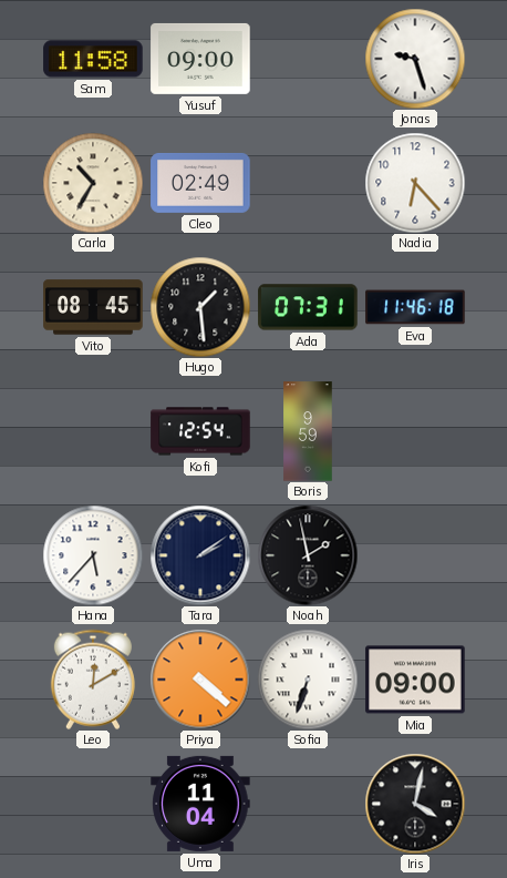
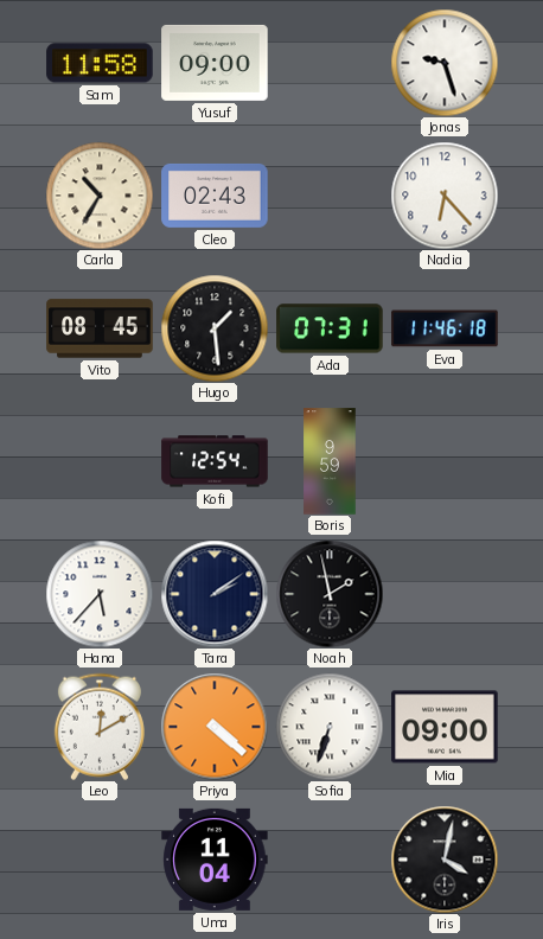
Cleo: 02:49 -> 02:43 (215, 196)
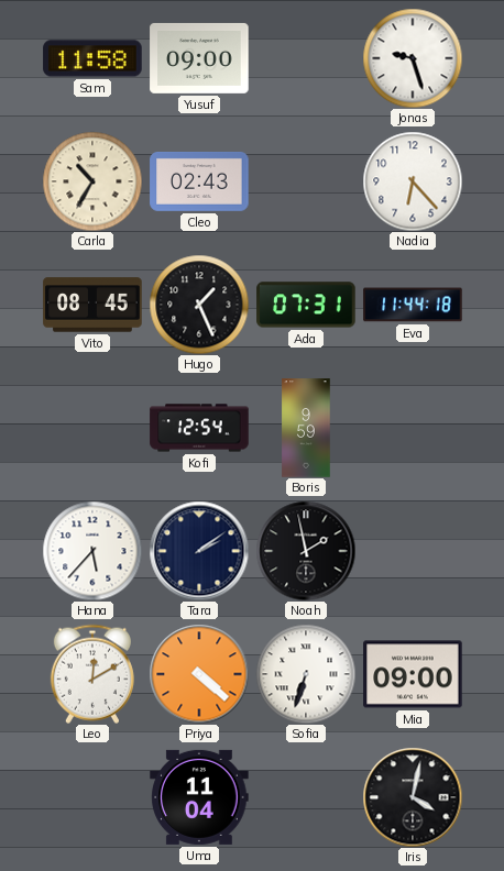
Hugo: 1:29 -> 1:26 (199, 305)
Eva: 11:46 -> 11:44 (413, 305)
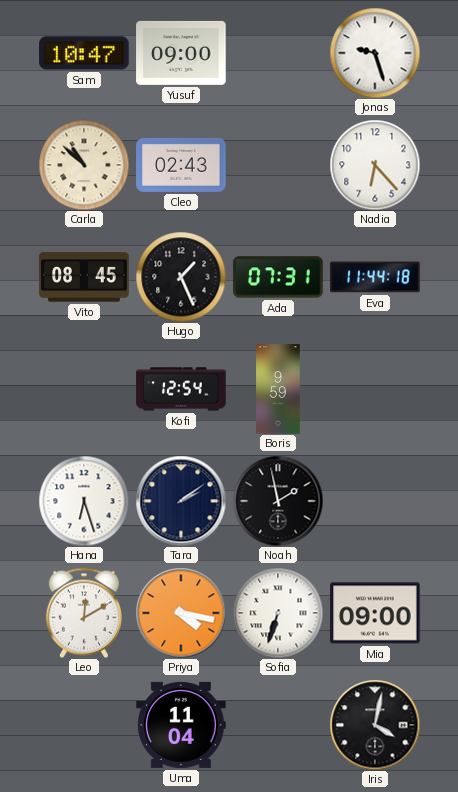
Sam: 11:58 -> 10:47 (84, 53)
Carla: 10:35 -> 10:52 (84, 165)
Hana: 5:37 -> 6:27 (84, 501)
Priya: 4:22 -> 4:17 (181, 613)
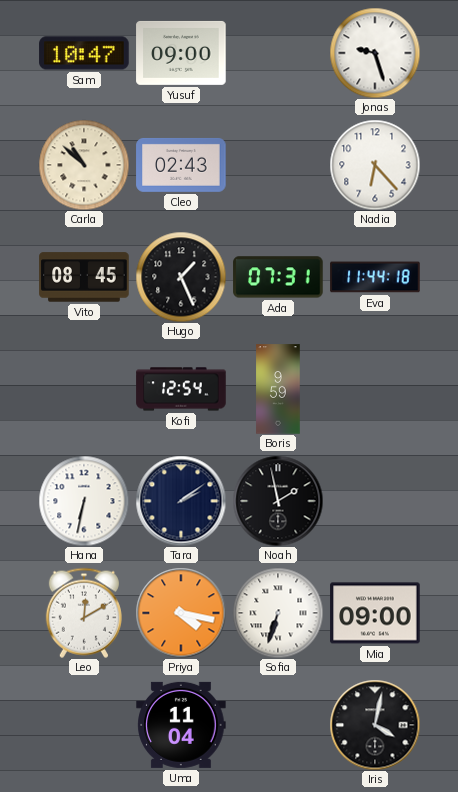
Hana: 6:27 -> 6:32 (84, 501)
